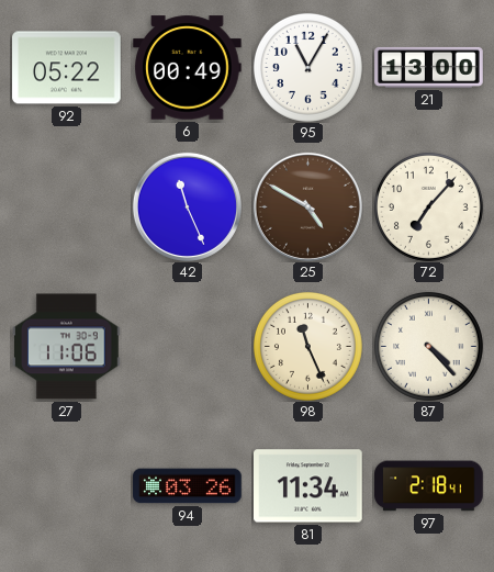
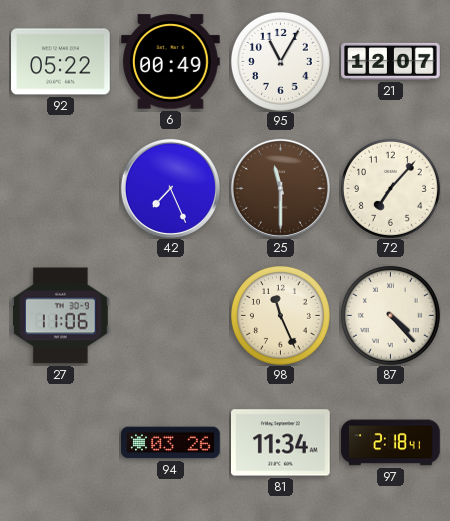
21: 13:00 -> 12:07 (391, 61)
42: 11:26 -> 7:26 (170, 188)
25: 4:50 -> 11:30 (280, 188)
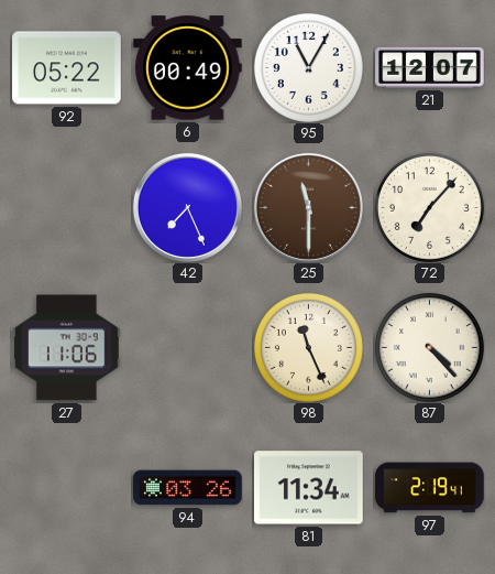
97: 2:18 -> 2:19 (430, 488)
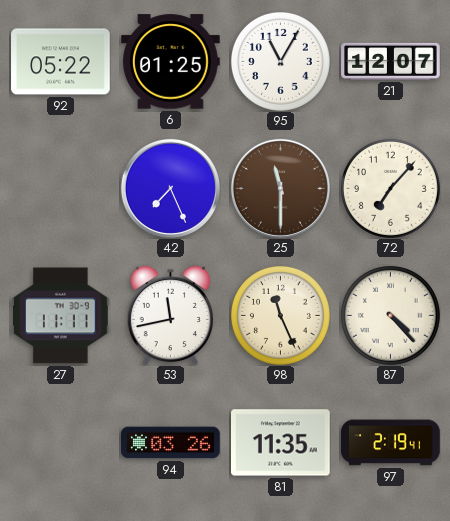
6: 00:49 -> 01:25 (171, 62)
27: 11:06 -> 11:11 (61, 316)
53: none -> 11:43 (170, 315)
81: 11:34 -> 11:35 (281, 443)
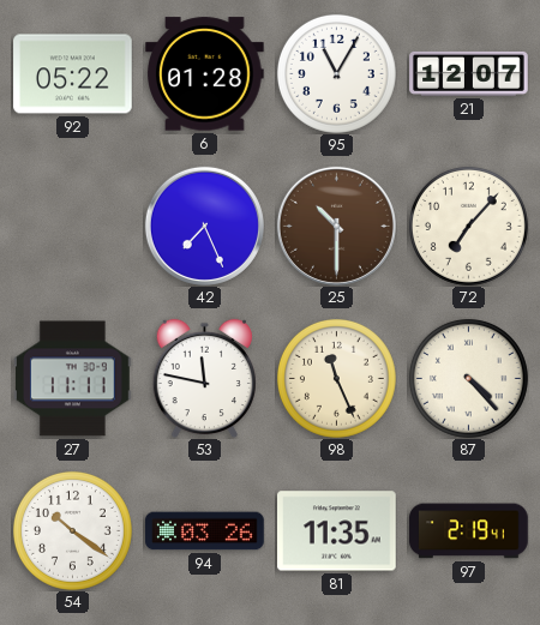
6: 01:25 -> 01:28 (205, 74)
25: 11:30 -> 10:30 (336, 226)
53: 11:43 -> 11:47 (204, 378)
54: none -> 10:21 (72, 530)
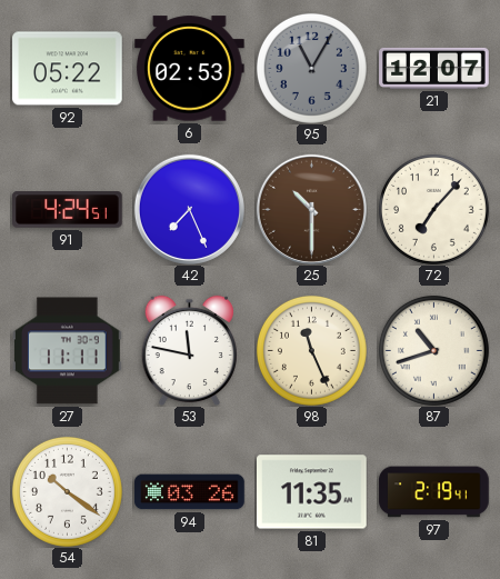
6: 01:28 -> 02:53 (190, 69)
95 dial: white -> grey (311, 68)
91: none -> 4:24 (68, 210)
87: 4:23 -> 10:42 (433, 350)
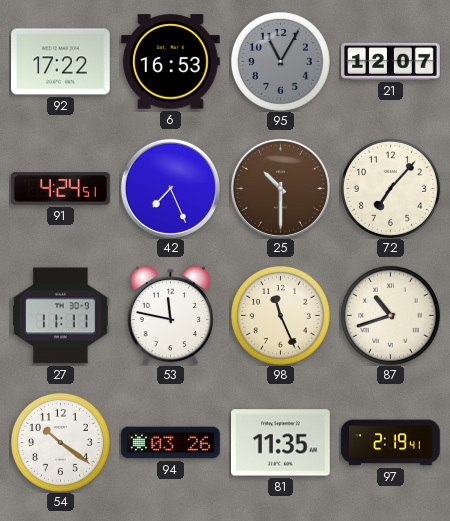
92: 05:22 -> 17:22 (61, 62)
6: 02:53 -> 16:53 (171, 62)
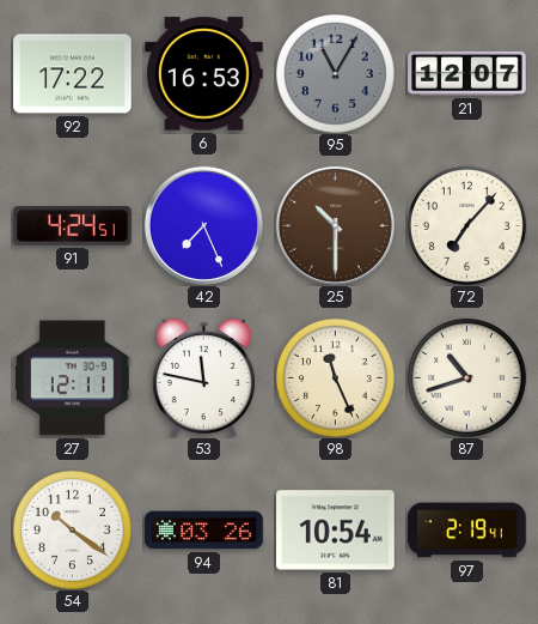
27: 11:11 -> 12:11 (73, 378)
81: 11:35 -> 10:54 (336, 531)
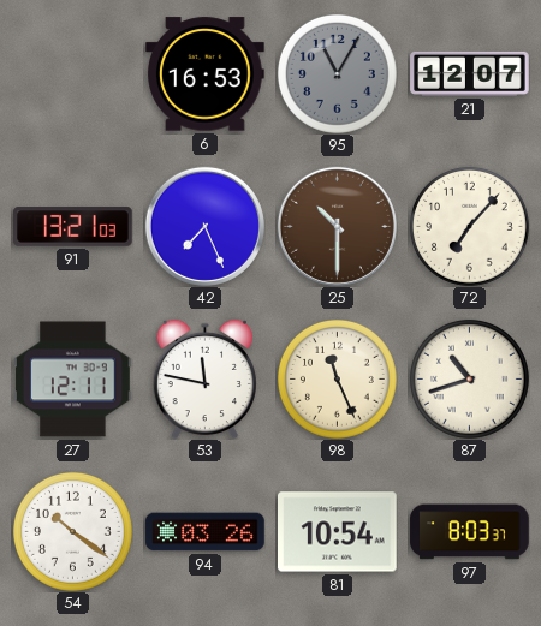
92: 17:22 -> none (73, 74)
91: 4:24 -> 13:21 (73, 227)
97: 2:19 -> 8:03 (470, 532)
